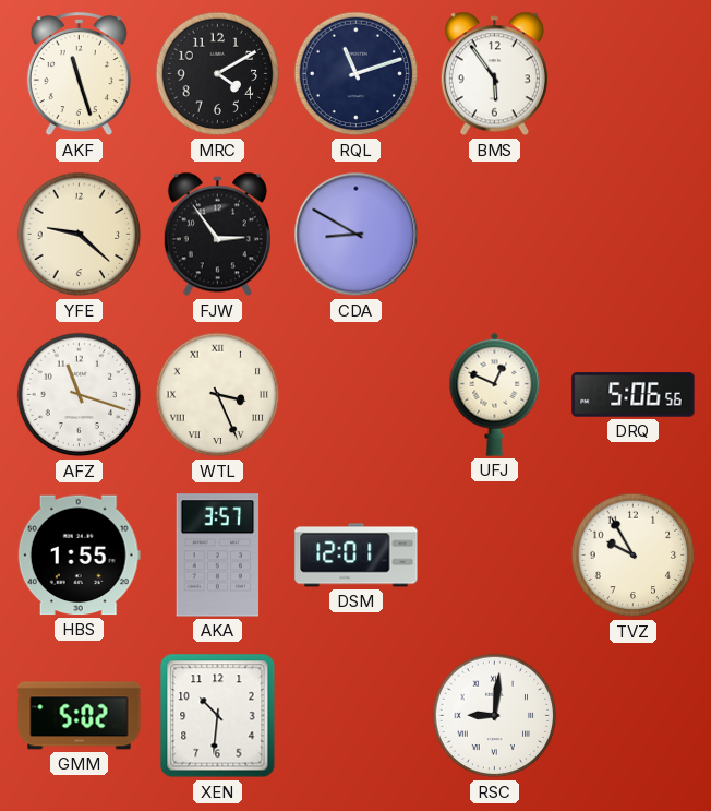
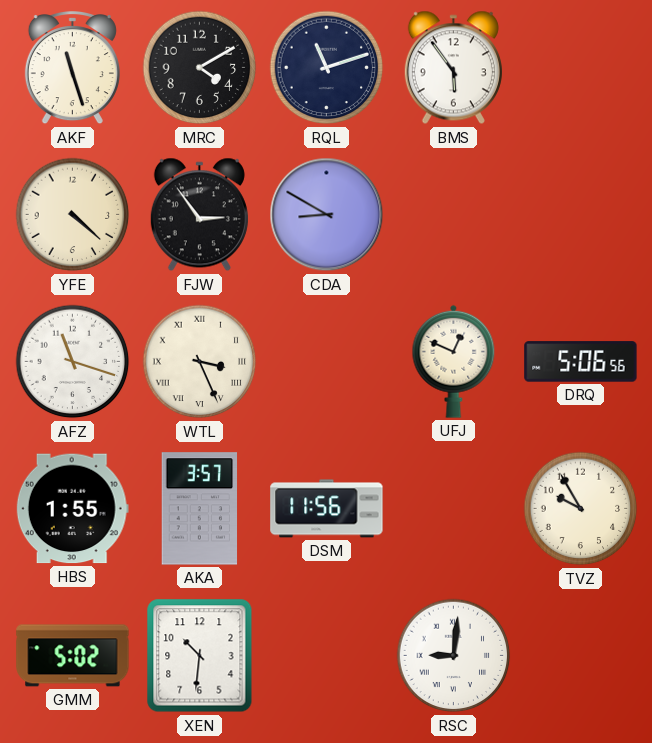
YFE: 9:22 -> 4:22 (73, 215)
DSM: 12:01 -> 11:56 (327, 509)
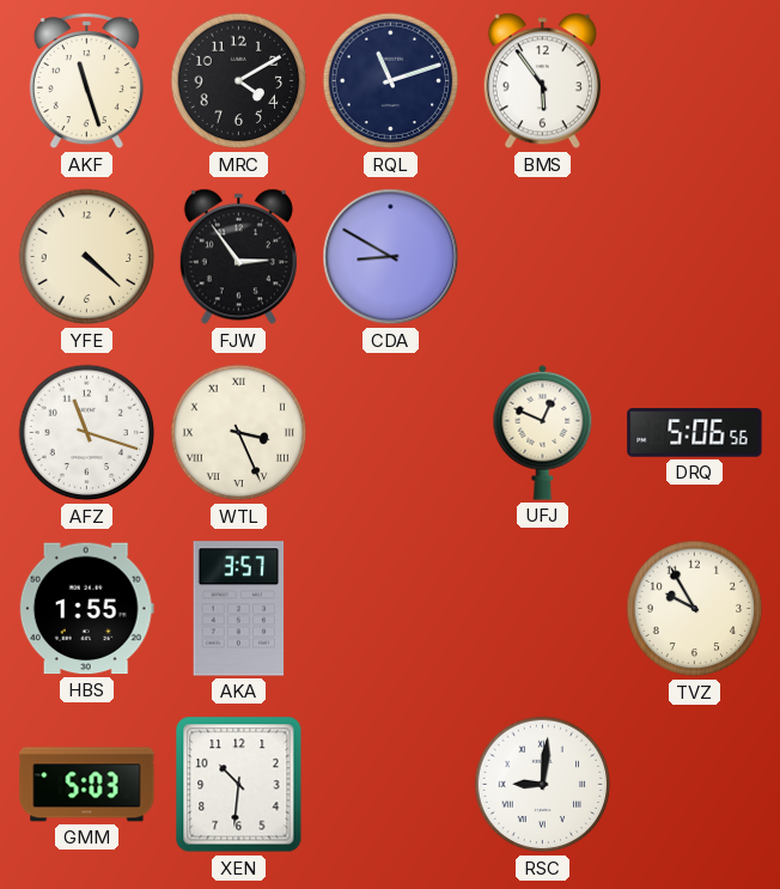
DSM: 11:56 -> none (327, 509)
GMM: 5:02 -> 5:03 (87, 785)
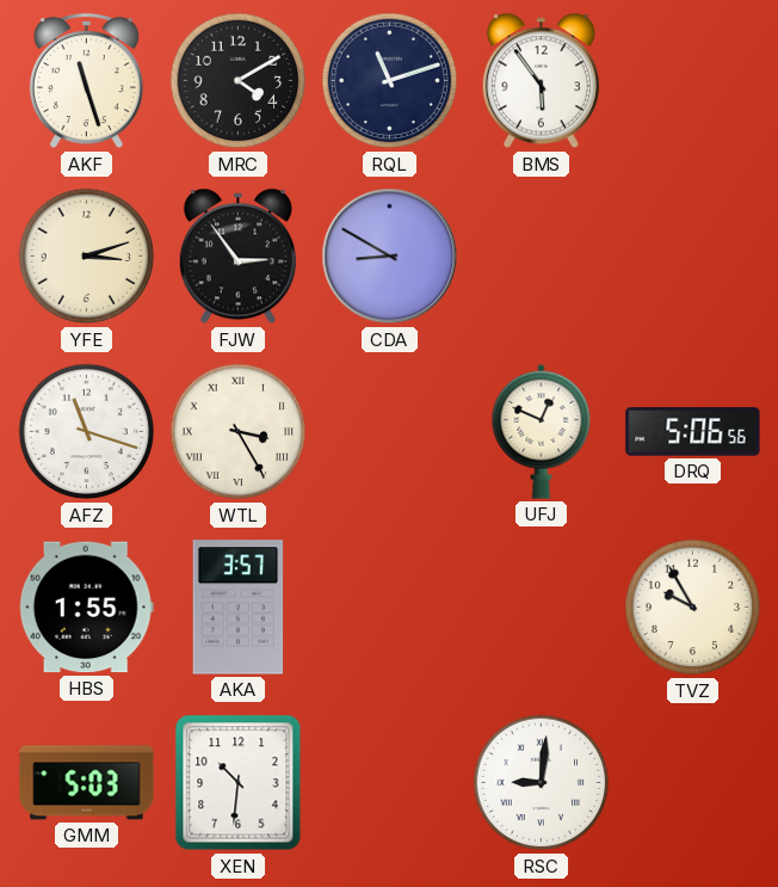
YFE: 4:22 -> 3:12 (87, 257)
WTL: 3:26 -> 3:25 (239, 432)
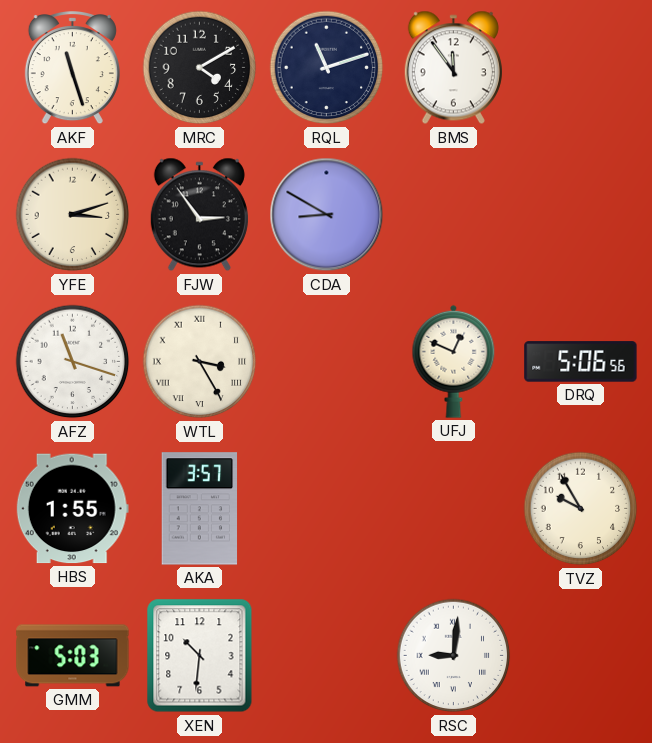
BMS: 5:54 -> 11:54 (453, 68)
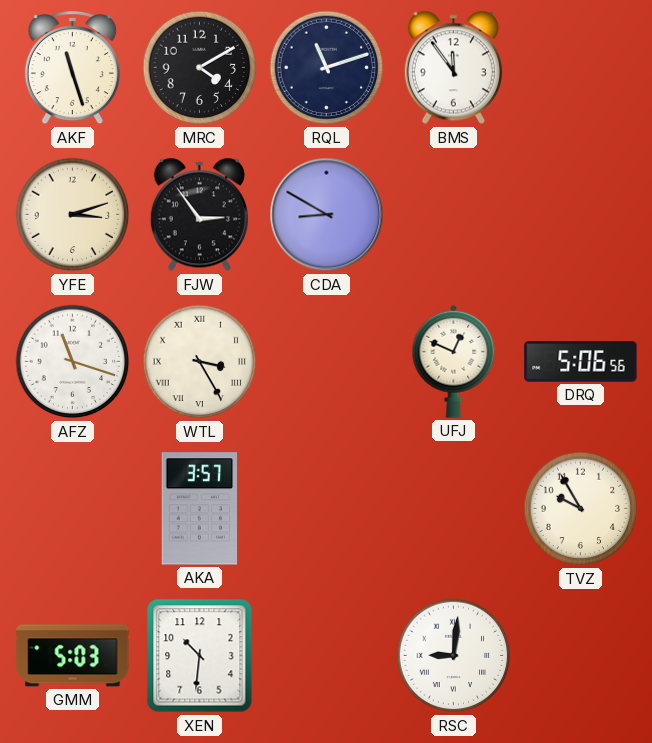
HBS: 1:55 -> none (72, 509)
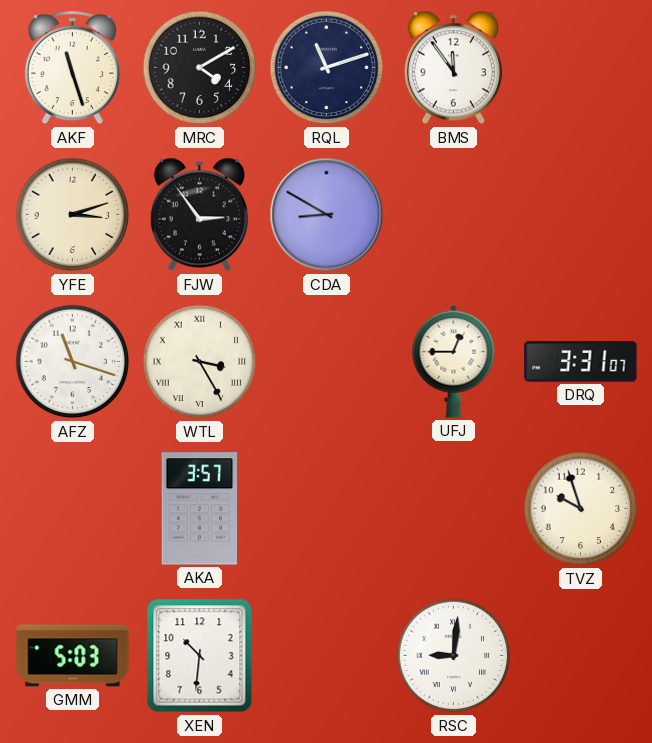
UFJ: 12:49 -> 12:45 (454, 361)
DRQ: 5:06 -> 3:31 (581, 362)
TVZ: 9:55 -> 9:57 (581, 509)
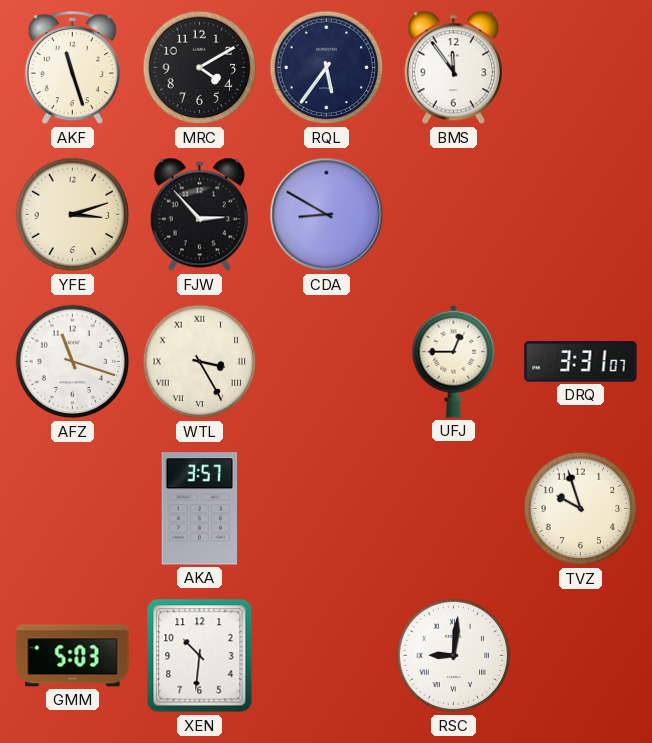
RQL: 11:12 -> 5:36 (327, 68)
FJW: 2:54 -> 2:53 (199, 215)
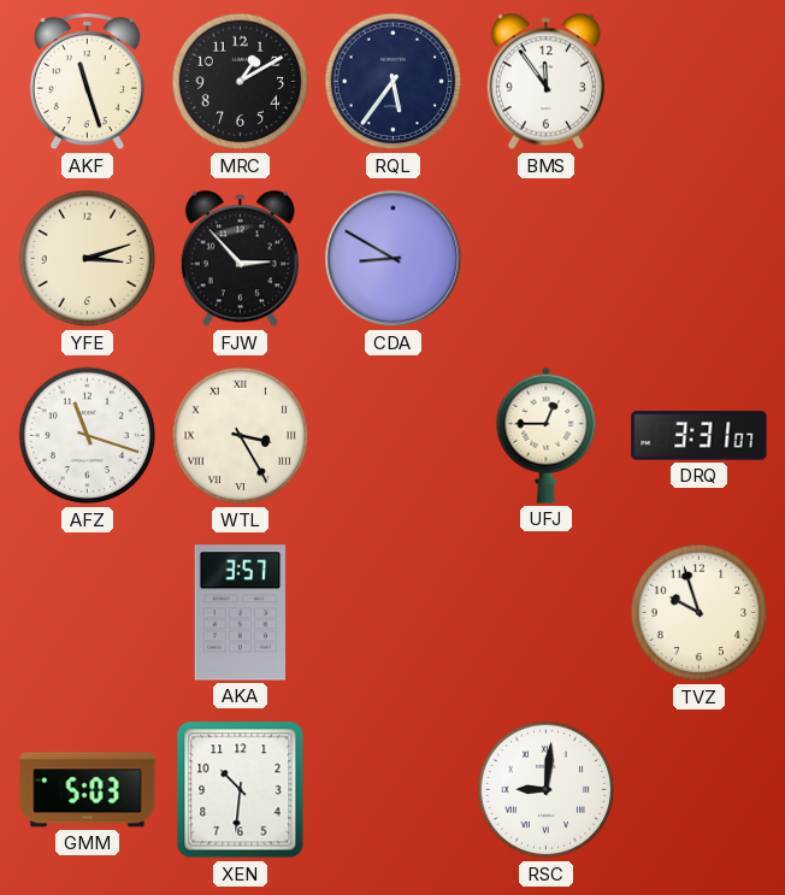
MRC: 4:10 -> 1:10 (241, 82)
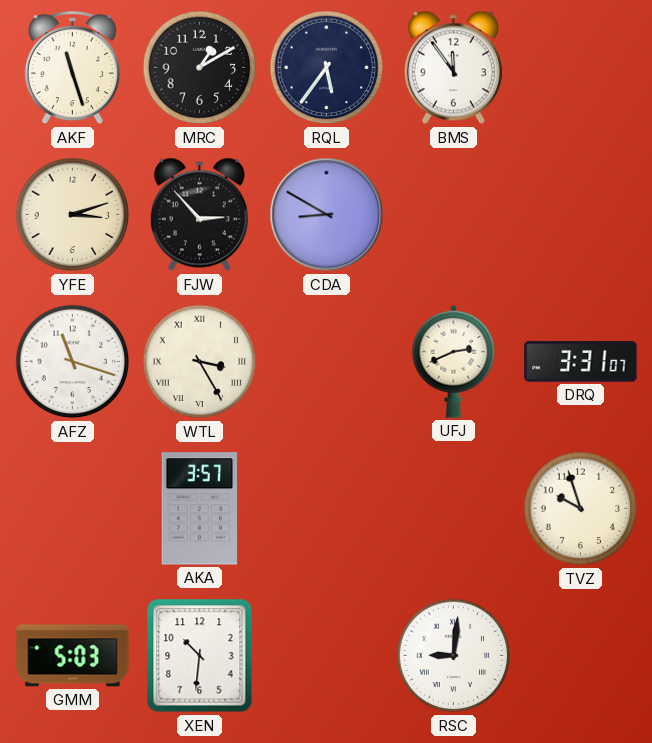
UFJ: 12:45 -> 2:41 (454, 361)
